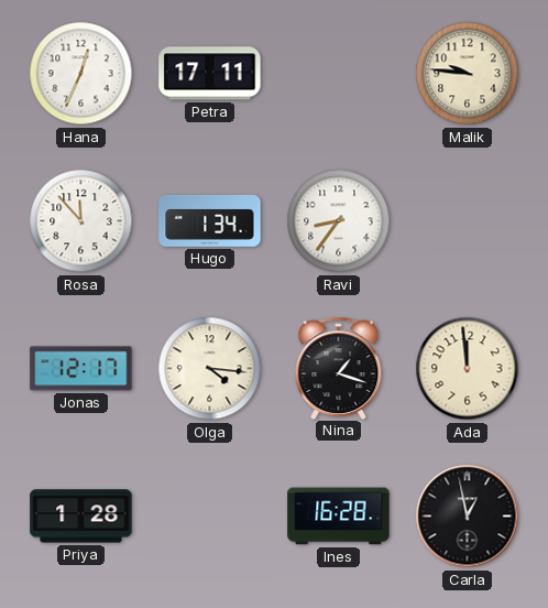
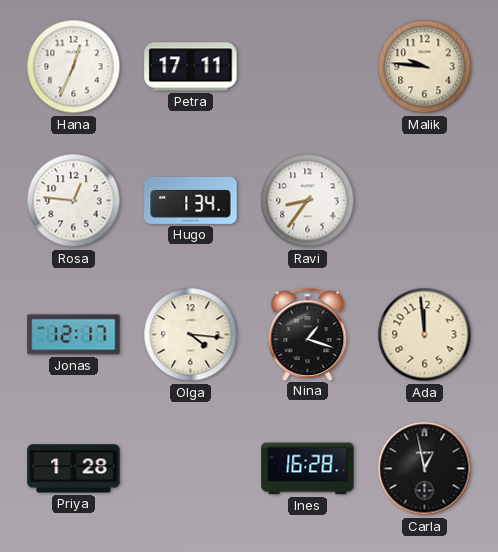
Rosa: 11:53 -> 12:46 (74, 201)
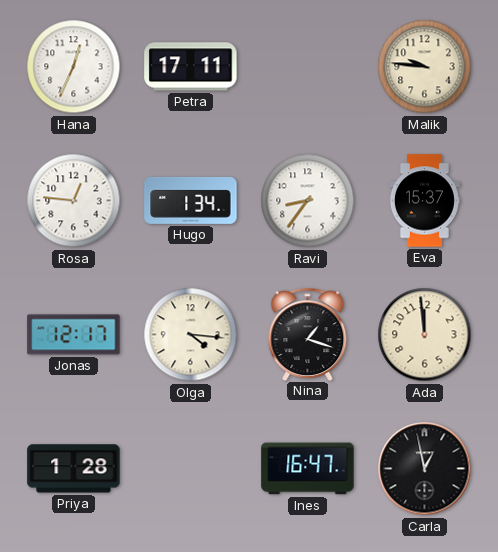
Eva: none -> 15:37 (424, 201)
Ines: 16:28 -> 16:47 (308, 469)
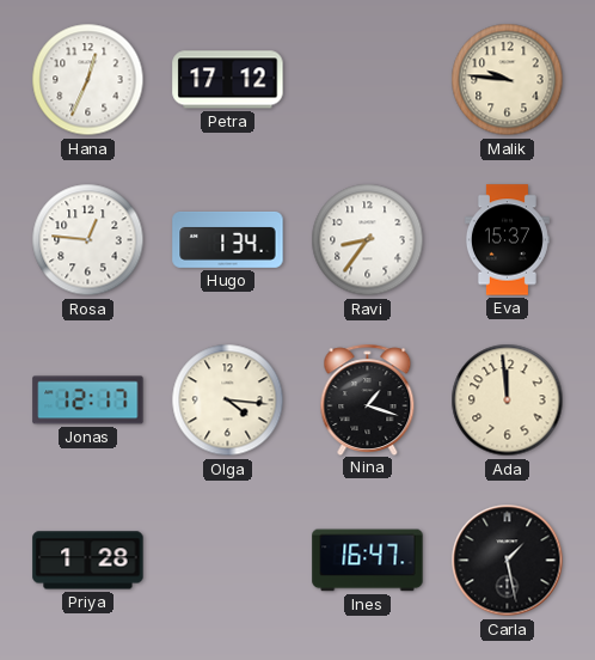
Petra: 17:11 -> 17:12 (228, 80)
Carla: 12:58 -> 1:28 (508, 561)
